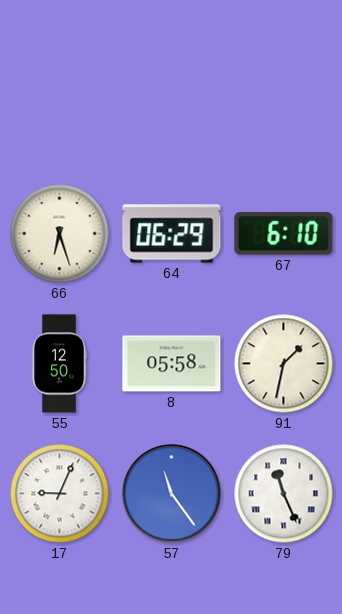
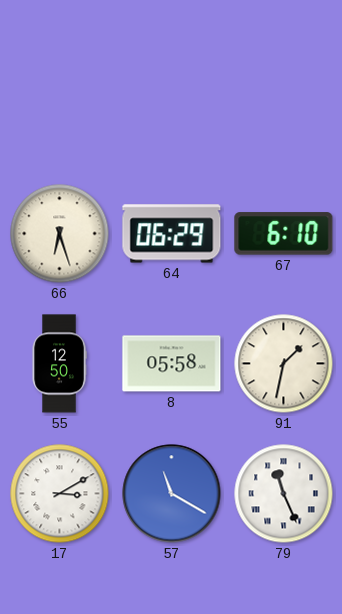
17: 9:04 -> 3:10 (60, 494)
57: 11:24 -> 11:20 (172, 494)
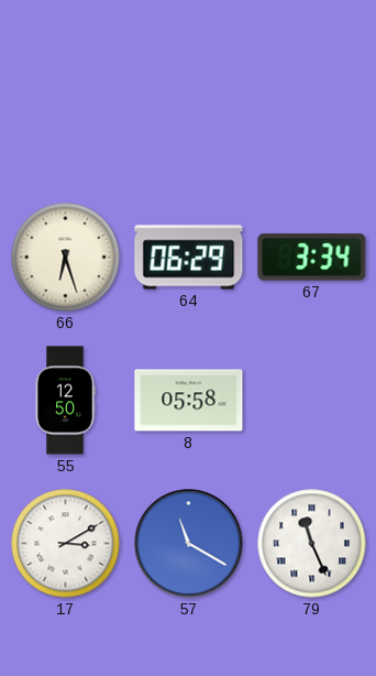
67: 6:10 -> 3:34 (312, 258)
91: 1:32 -> none (284, 364)
